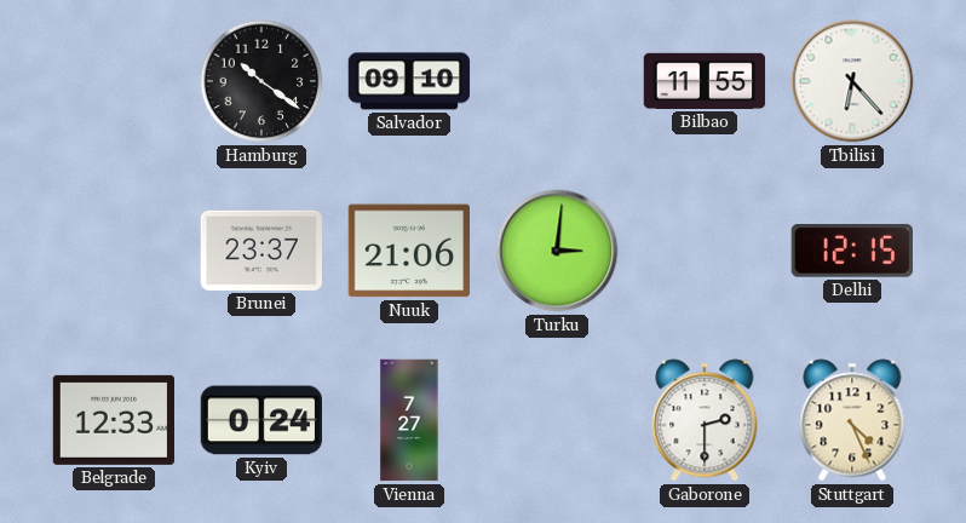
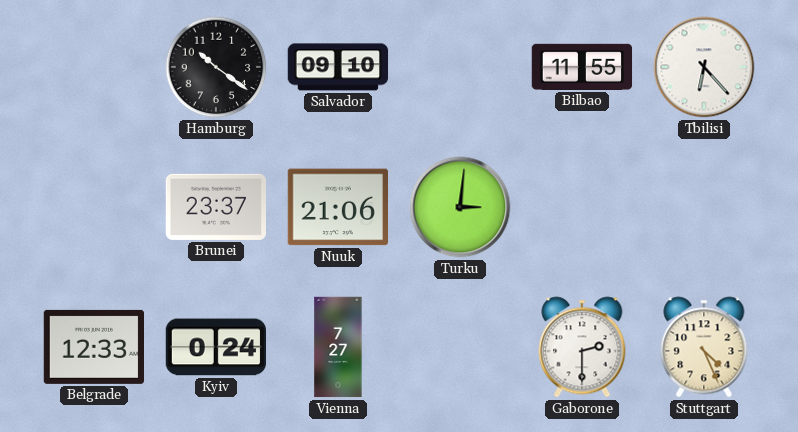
Delhi: 12:15 -> none (852, 252)
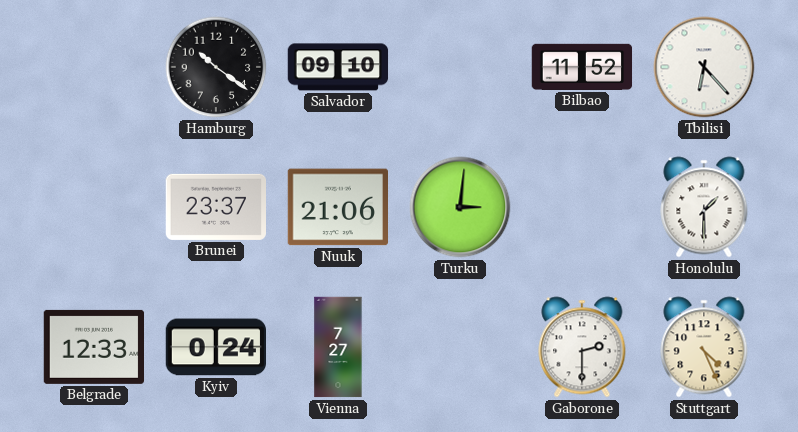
Bilbao: 11:55 -> 11:52 (582, 67)
Honolulu: none -> 1:30 (704, 207)
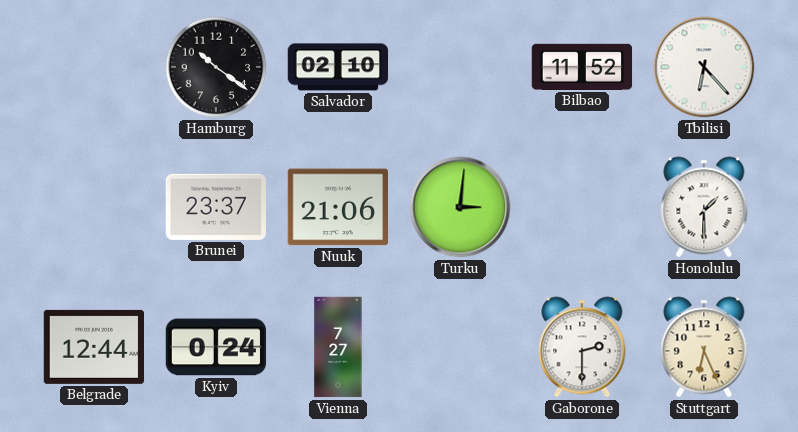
Salvador: 09:10 -> 02:10 (338, 67)
Belgrade: 12:33 -> 12:44 (93, 347)
Stuttgart: 4:26 -> 6:26 (704, 347)
